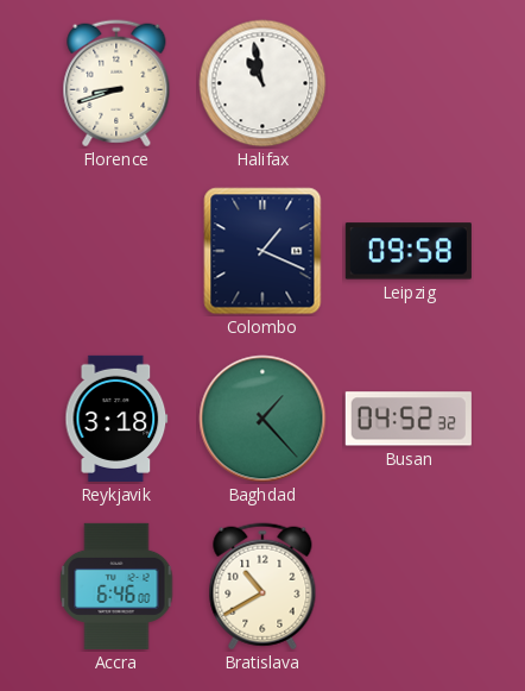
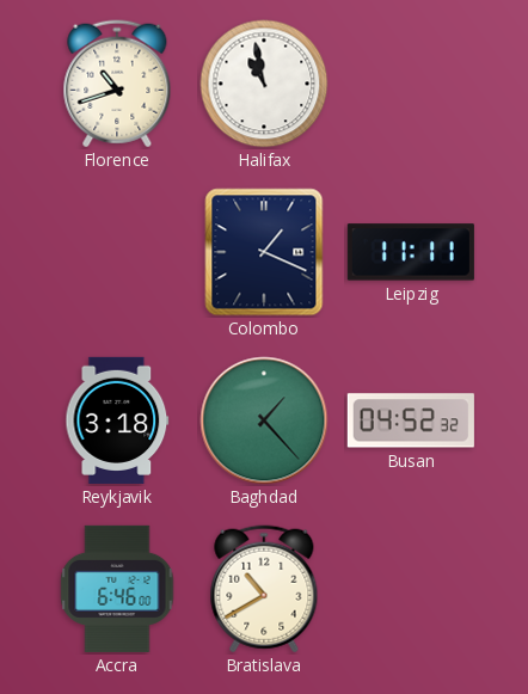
Florence: 8:42 -> 10:42 (117, 84)
Leipzig: 09:58 -> 11:11 (411, 252)
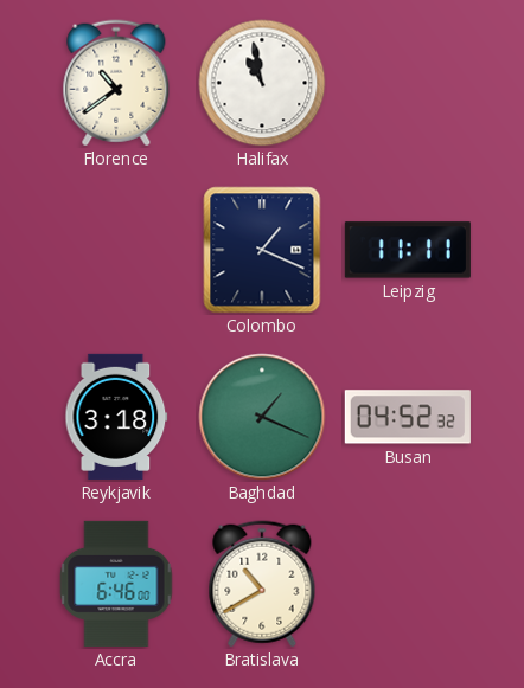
Florence: 10:42 -> 10:39 (116, 83)
Baghdad: 1:23 -> 1:19 (262, 417)
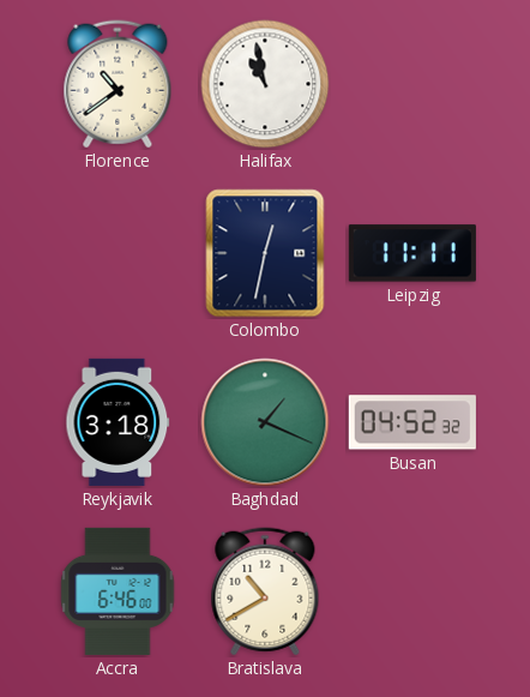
Colombo: 1:19 -> 12:32 (265, 253)
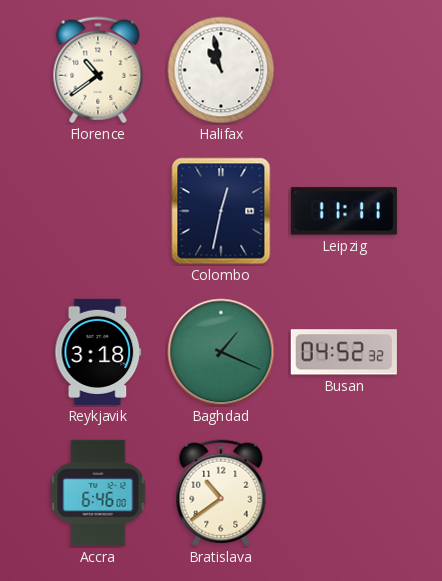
Bratislava: 10:40 -> 10:39 (221, 493)
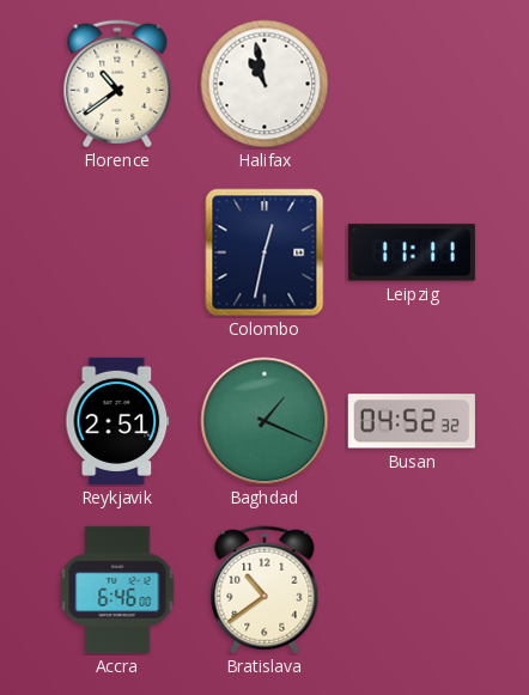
Reykjavik: 3:18 -> 2:51 (117, 421)
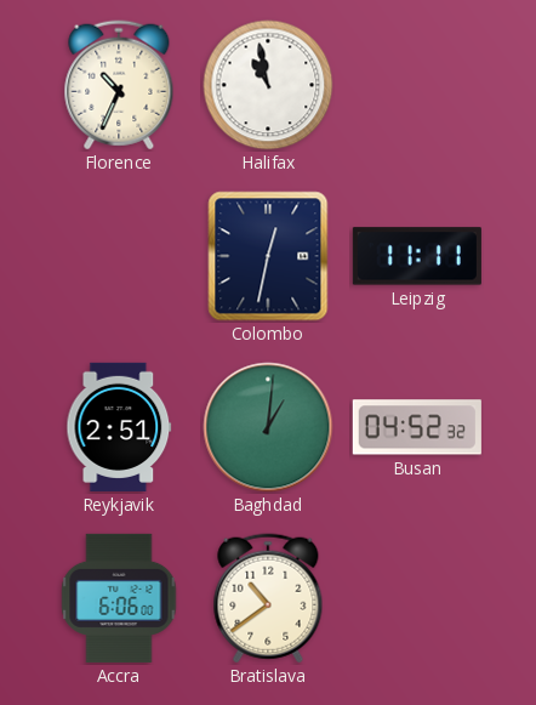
Florence: 10:39 -> 10:34 (119, 85)
Baghdad: 1:19 -> 1:01 (268, 427)
Accra: 6:46 -> 6:06 (119, 598)
